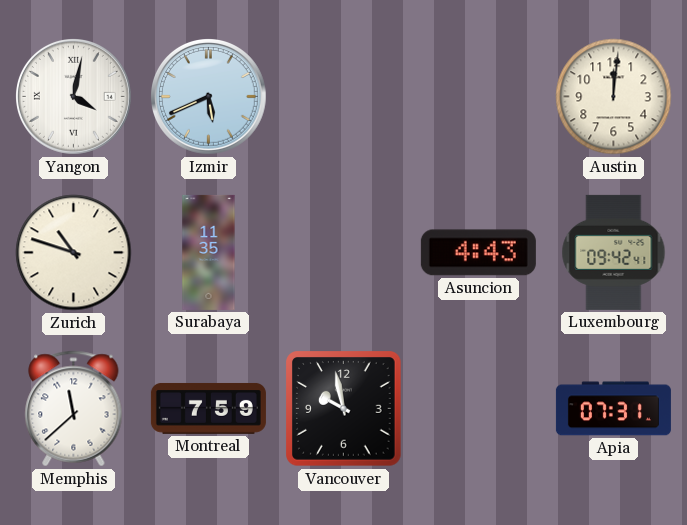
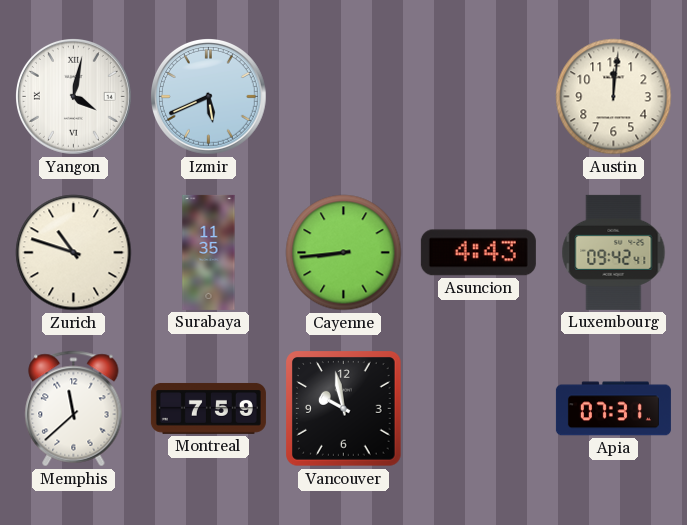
Cayenne: none -> 8:44 (344, 253)
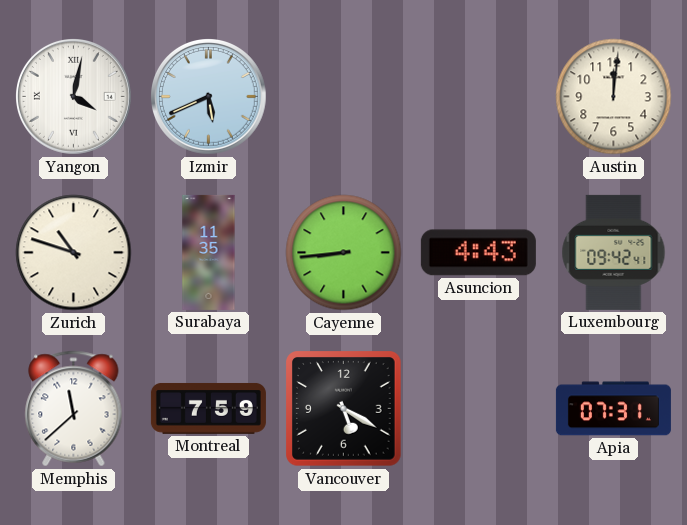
Vancouver: 9:58 -> 5:20 (344, 409)
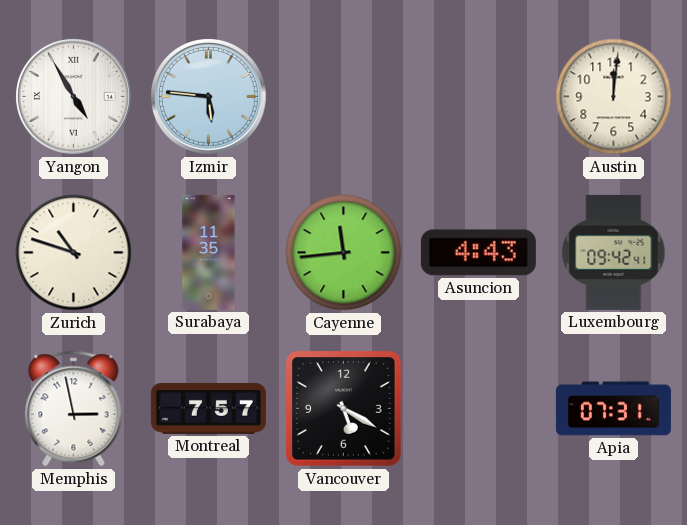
Yangon: 4:02 -> 4:55 (74, 97)
Izmir: 5:41 -> 5:46 (209, 97)
Cayenne: 8:44 -> 11:44 (344, 253)
Memphis: 11:38 -> 2:58 (74, 409)
Montreal: 7:59 -> 7:57 (208, 408)
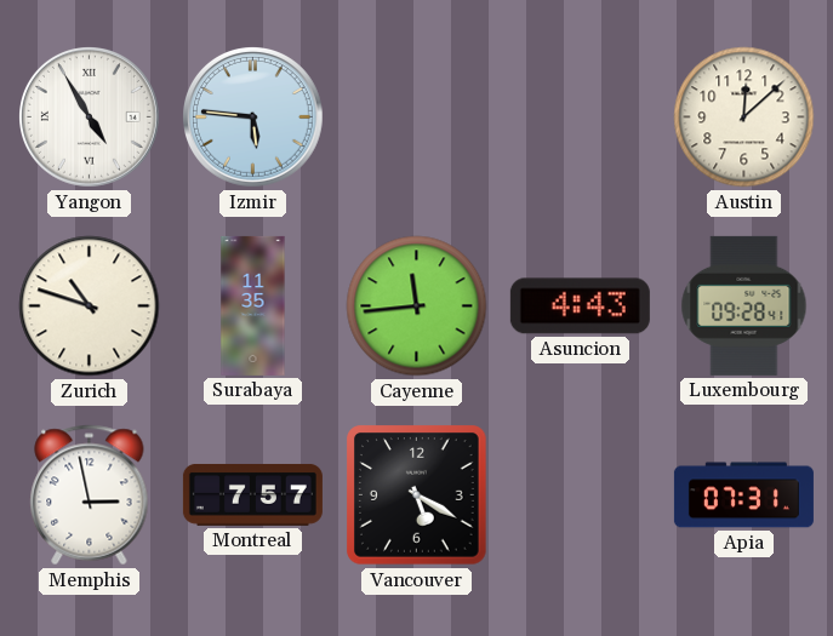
Austin: 12:01 -> 12:08 (744, 118)
Luxembourg: 09:42 -> 09:28 (744, 305)
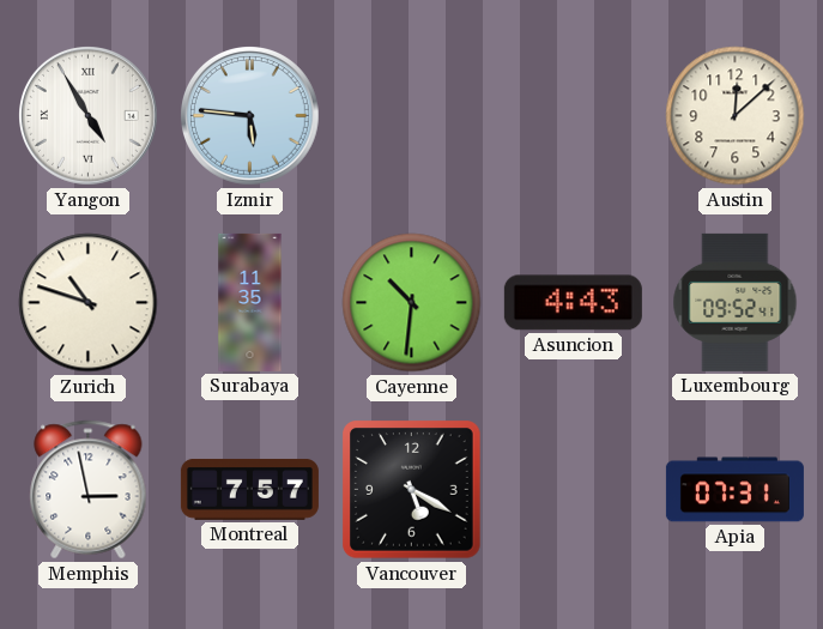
Cayenne: 11:44 -> 10:31 (412, 303)
Luxembourg: 09:28 -> 09:52 (736, 302)
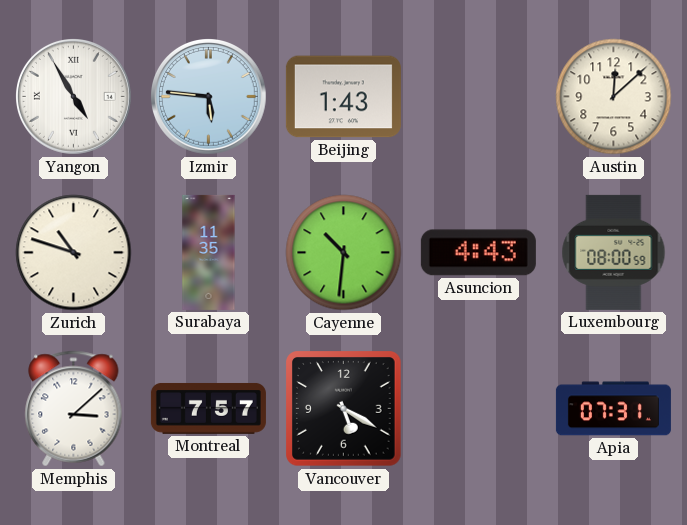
Beijing: none -> 1:43 (343, 97)
Luxembourg: 09:52 -> 08:00 (614, 252)
Memphis: 2:58 -> 3:08 (74, 409)
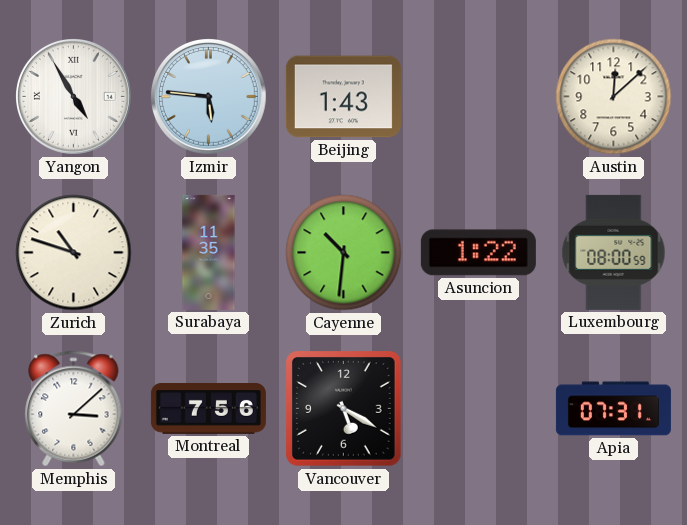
Asuncion: 4:43 -> 1:22 (478, 253)
Montreal: 7:57 -> 7:56 (208, 408)
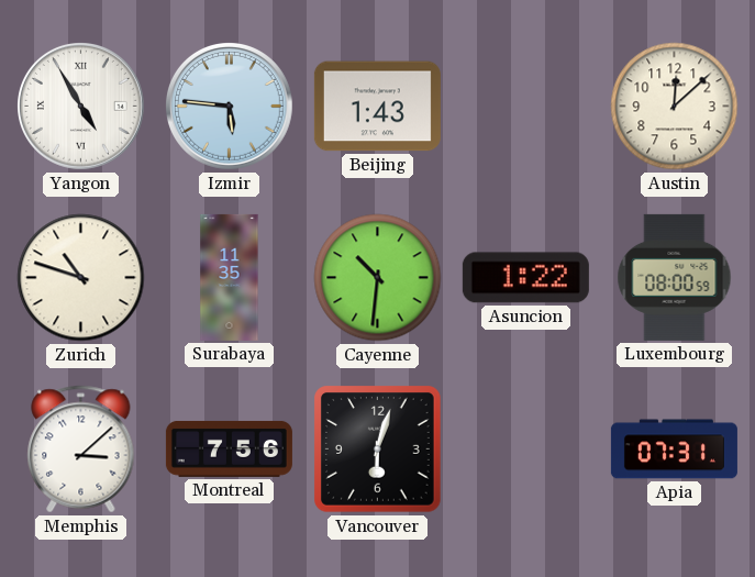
Vancouver: 5:20 -> 6:03 (378, 450)
